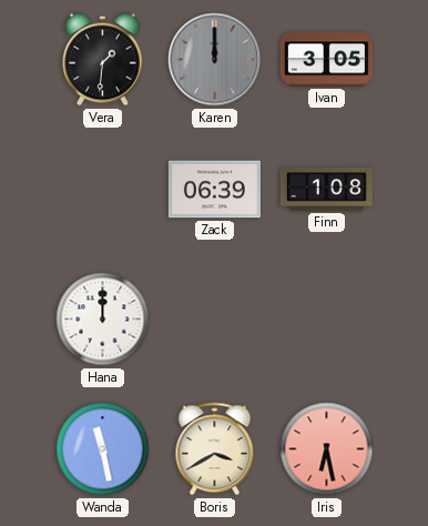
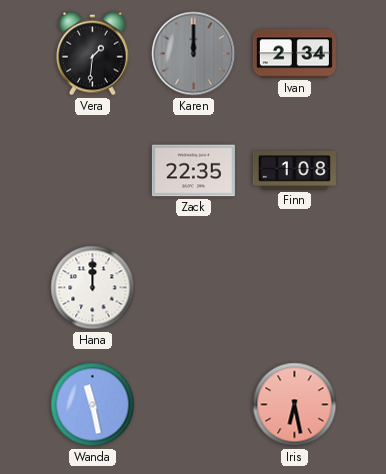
Ivan: 3:05 -> 2:34 (294, 54)
Zack: 06:39 -> 22:35 (193, 171)
Boris: 3:40 -> none (215, 449)
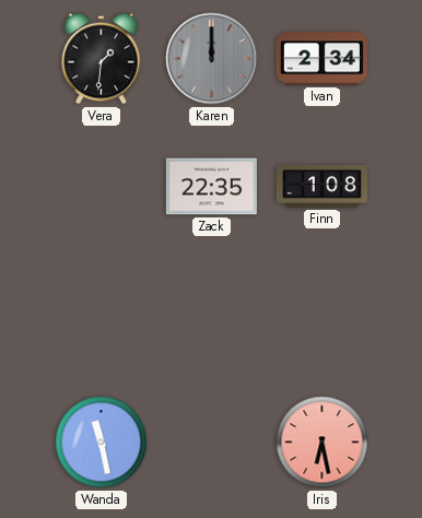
Hana: 12:00 -> none (93, 288)
